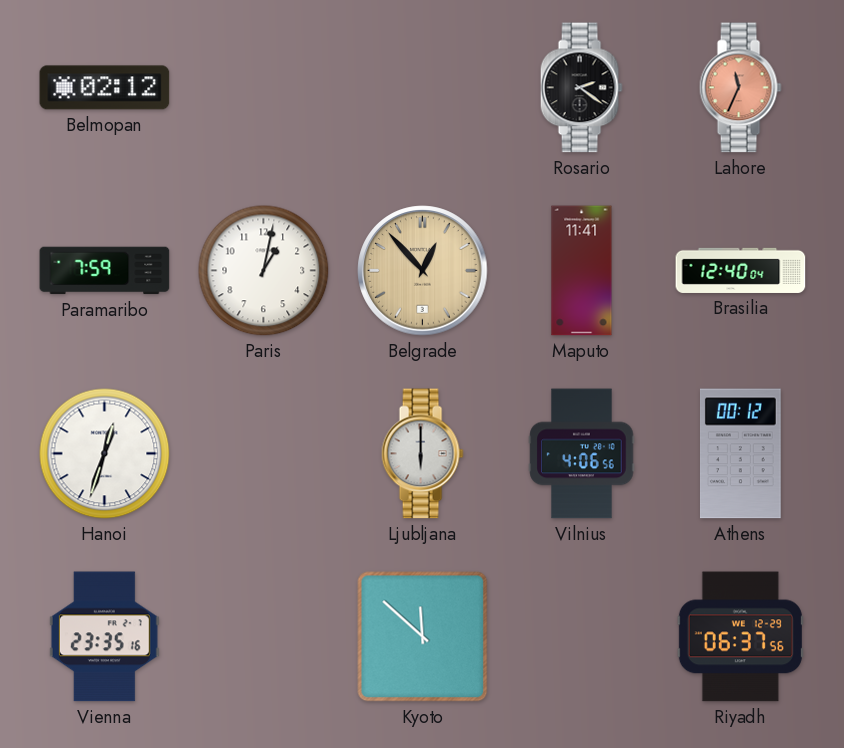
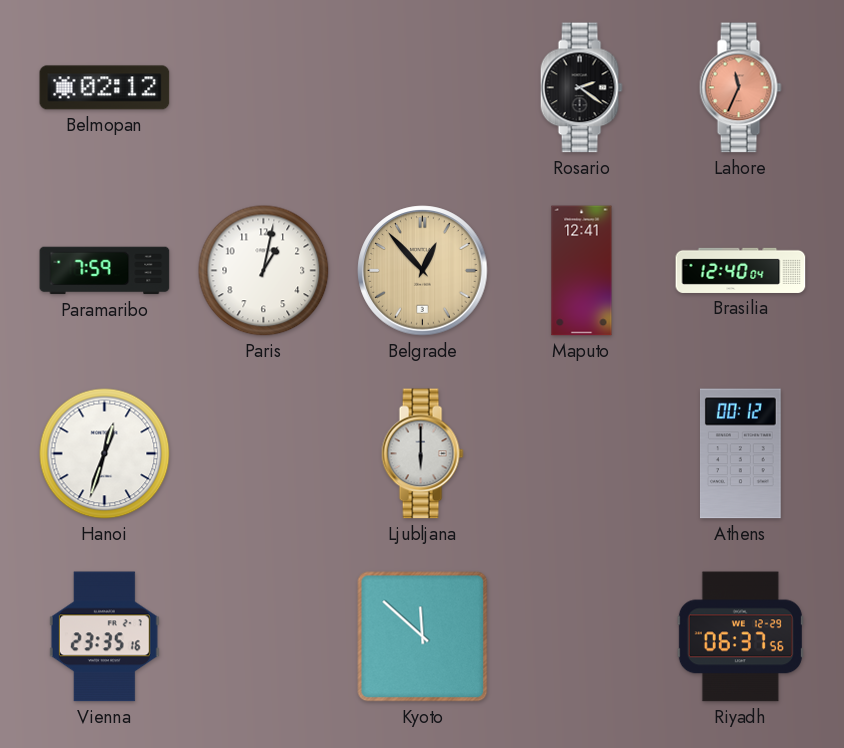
Maputo: 11:41 -> 12:41 (582, 271)
Vilnius: 4:06 -> none (582, 454)
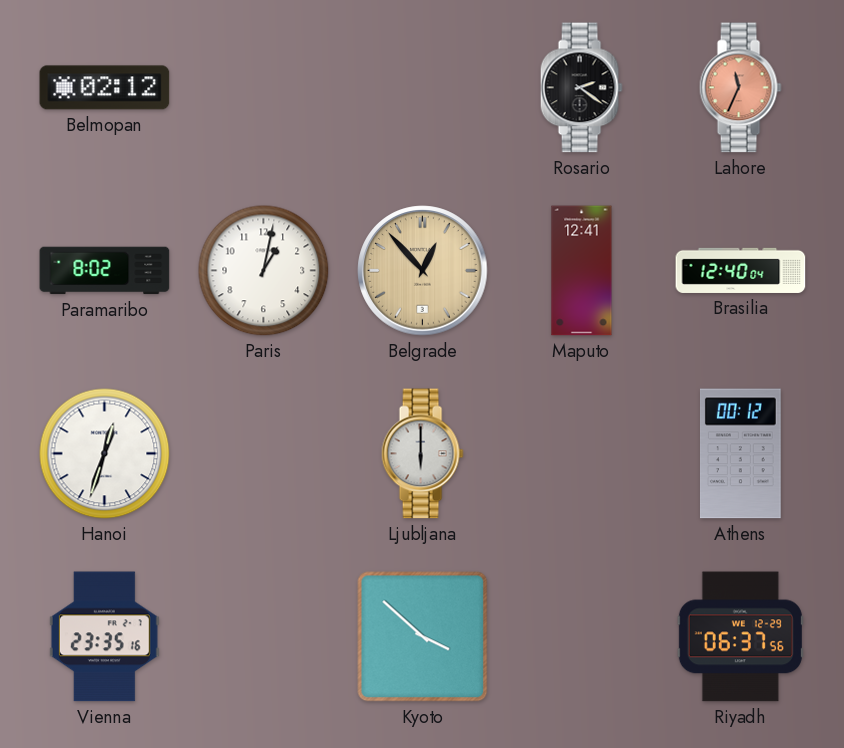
Paramaribo: 7:59 -> 8:02 (105, 271)
Kyoto: 11:52 -> 3:52 (423, 637)
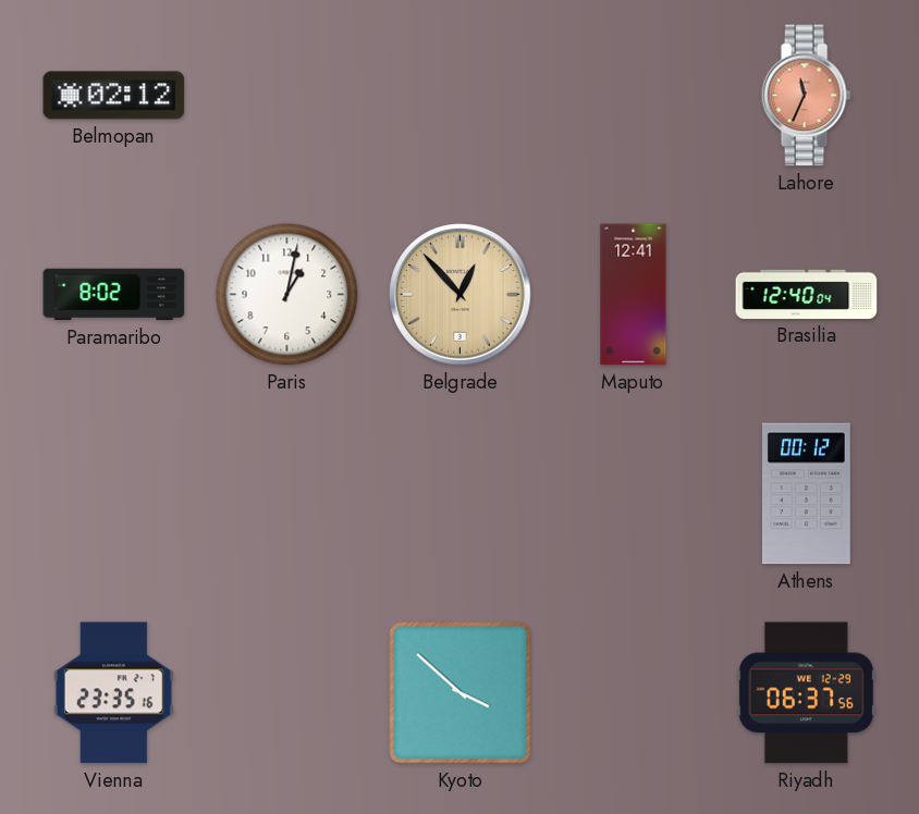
Rosario: 2:21 -> none (581, 88)
Hanoi: 12:33 -> none (105, 454)
Ljubljana: 6:00 -> none (422, 454)
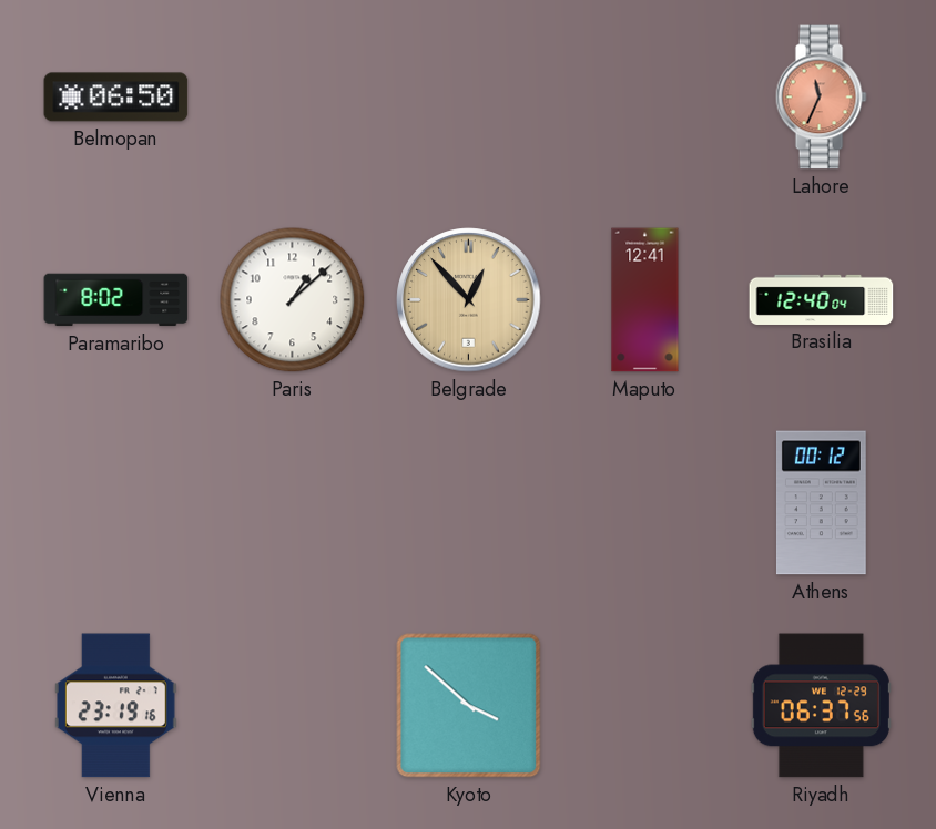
Belmopan: 02:12 -> 06:50 (116, 98)
Paris: 1:02 -> 1:08 (293, 300)
Vienna: 23:35 -> 23:19 (115, 706)
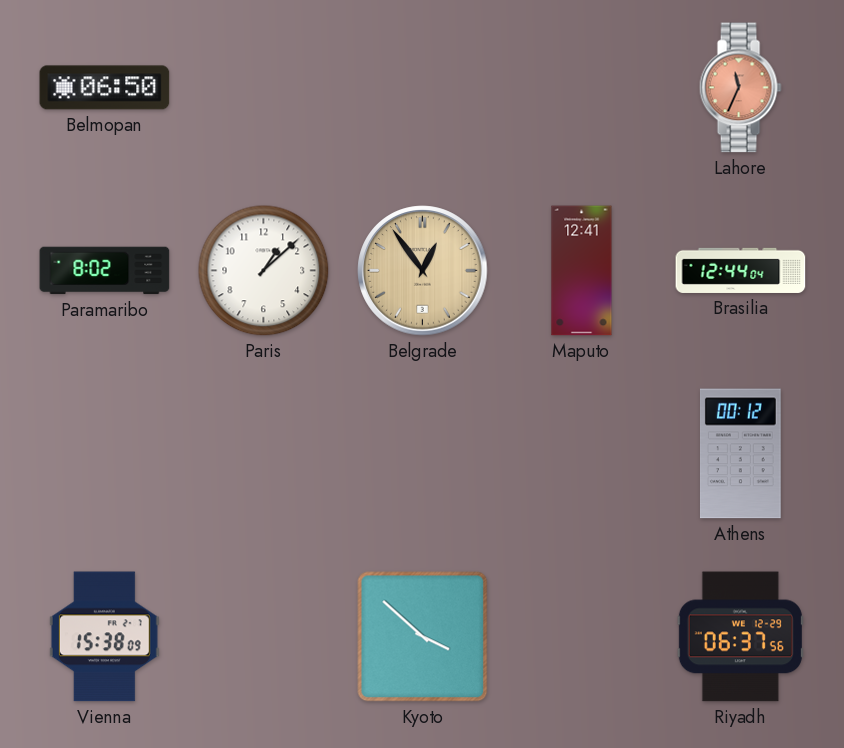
Belgrade: 12:53 -> 12:54 (423, 271)
Brasilia: 12:40 -> 12:44 (741, 270)
Vienna: 23:19 -> 15:38 (104, 637)
